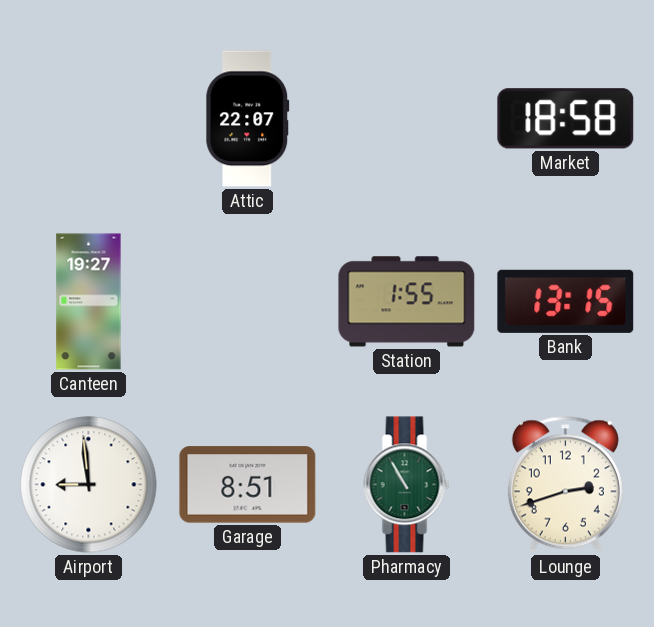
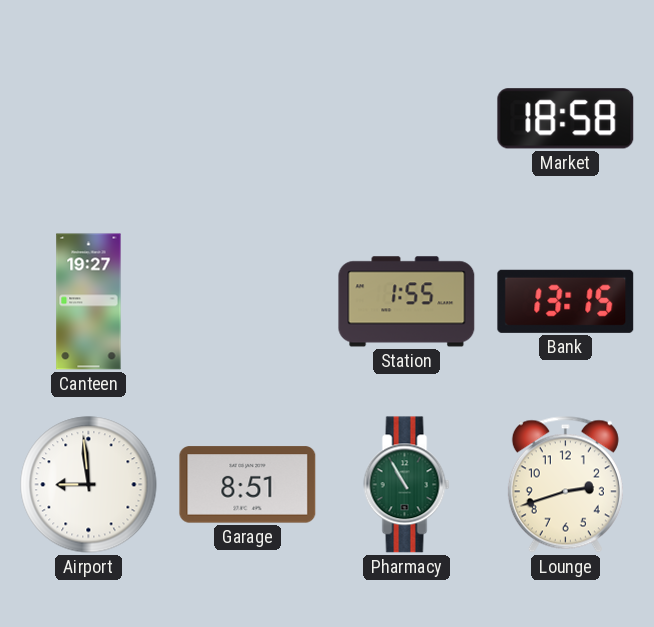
Attic: 22:07 -> none (248, 119)
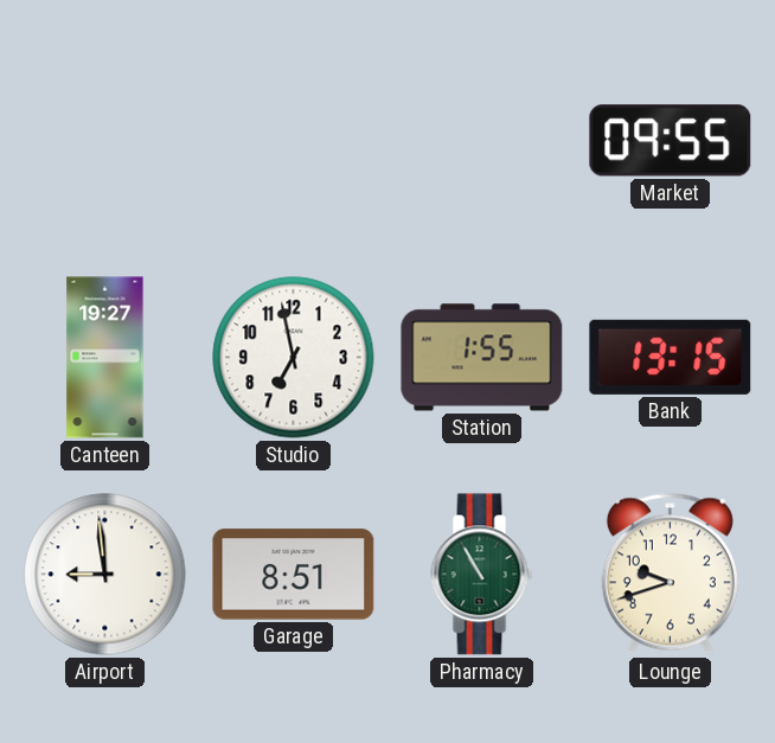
Market: 18:58 -> 09:55 (671, 141)
Studio: none -> 6:58 (294, 358)
Lounge: 2:42 -> 9:42 (670, 574)
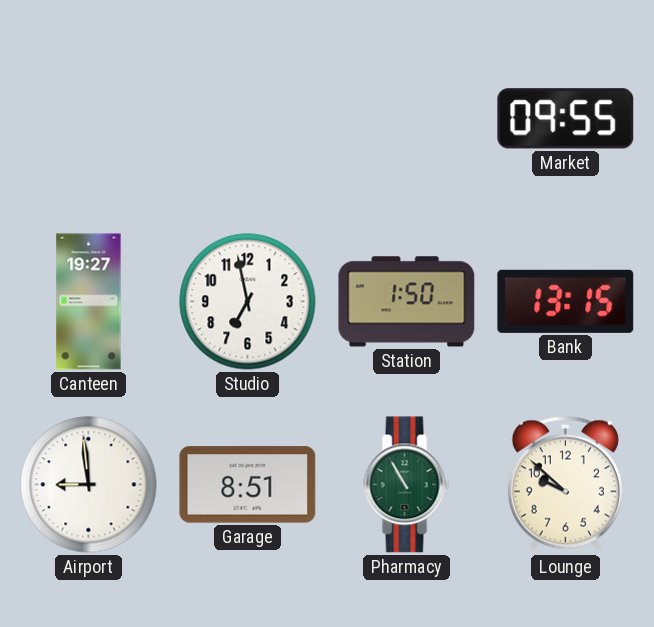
Station: 1:55 -> 1:50 (407, 302)
Lounge: 9:42 -> 9:52 (565, 484)
